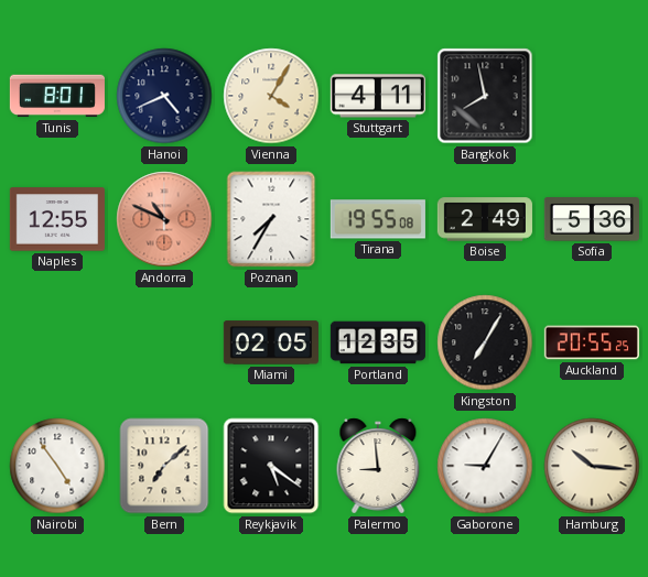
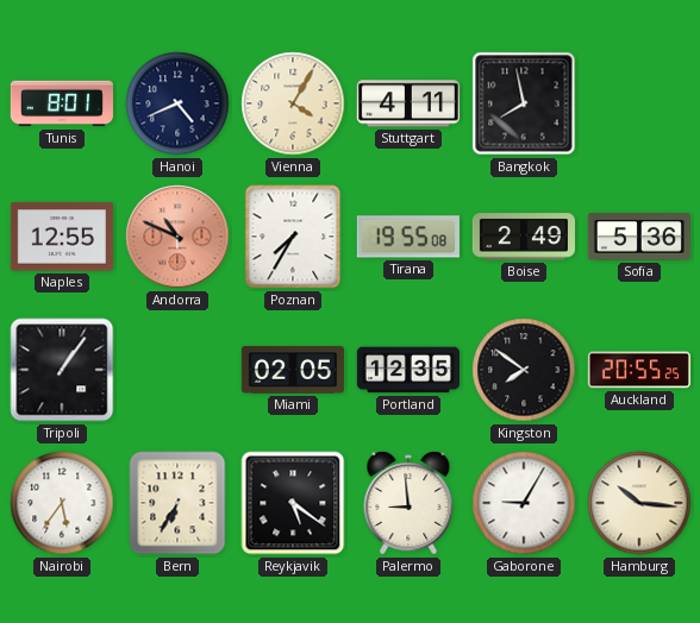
Tripoli: none -> 1:06 (62, 370)
Kingston: 7:05 -> 7:51 (524, 370)
Nairobi: 4:54 -> 5:36 (62, 503)
Bern: 7:08 -> 6:35 (177, 503)
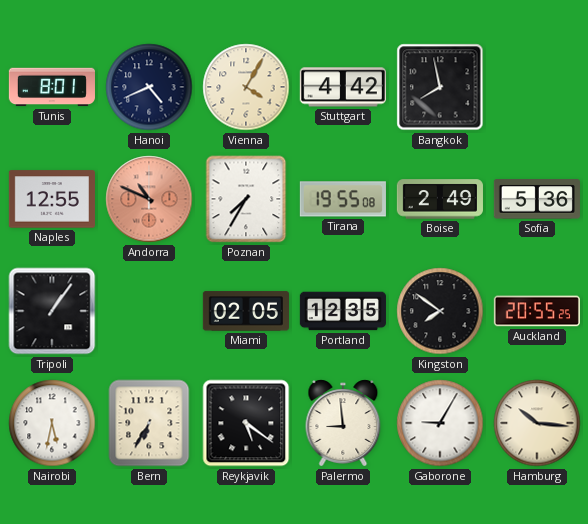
Stuttgart: 4:11 -> 4:42 (343, 87)
Nairobi: 5:36 -> 5:32 (52, 423)
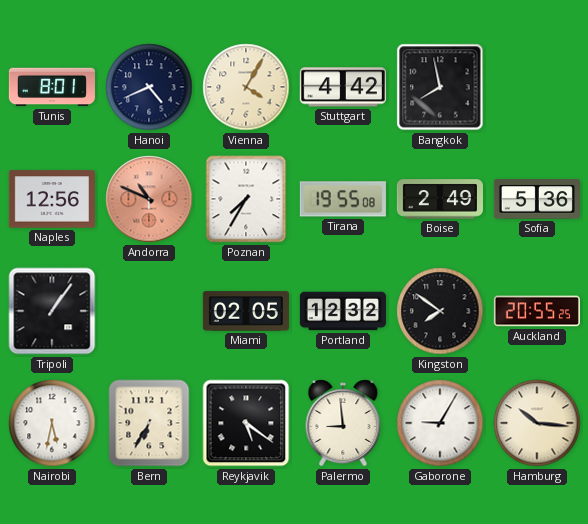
Naples: 12:55 -> 12:56 (52, 199)
Portland: 12:35 -> 12:32 (343, 311)
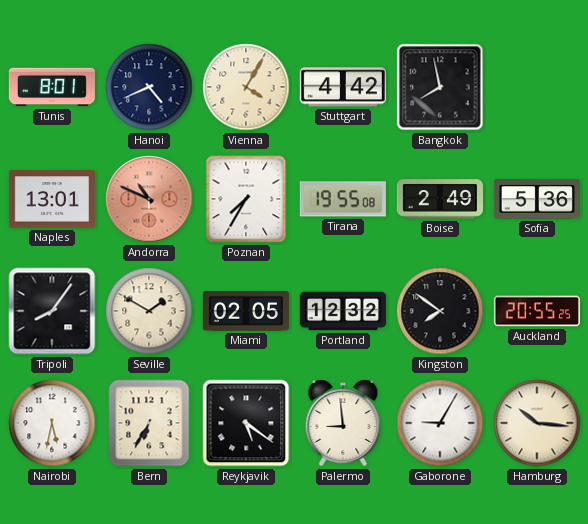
Naples: 12:56 -> 13:01 (52, 199)
Tripoli: 1:06 -> 8:06 (52, 311)
Seville: none -> 1:50 (149, 311)
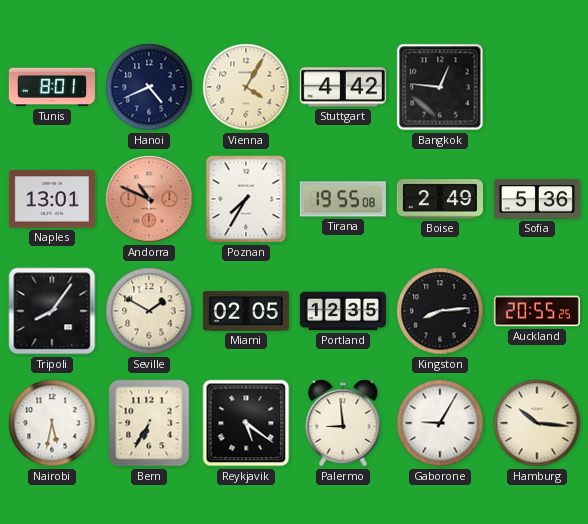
Bangkok: 7:58 -> 12:46 (440, 87)
Portland: 12:32 -> 12:35 (343, 311)
Kingston: 7:51 -> 8:14 (440, 311)
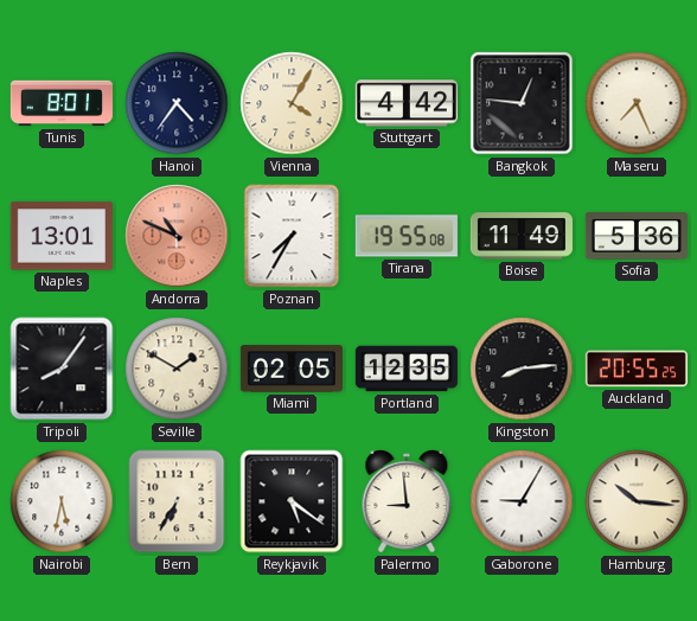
Hanoi: 4:41 -> 4:36 (177, 103)
Maseru: none -> 7:26 (637, 103)
Boise: 2:49 -> 11:49 (522, 236)
